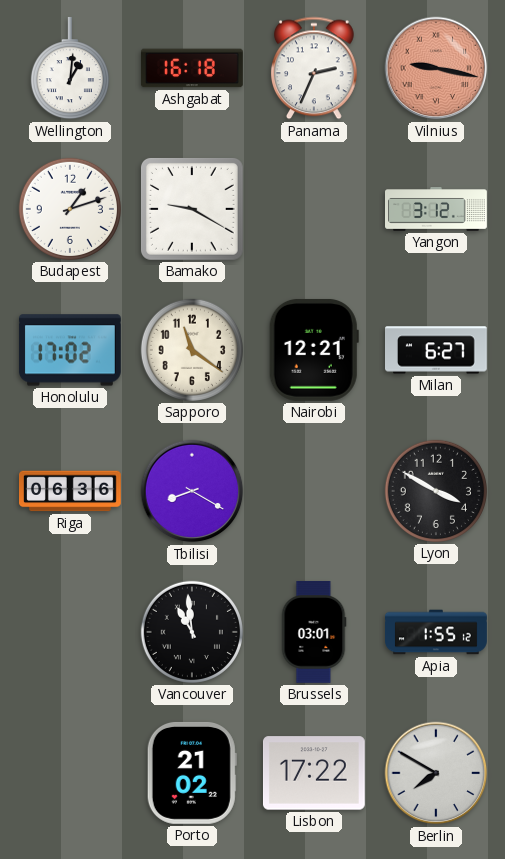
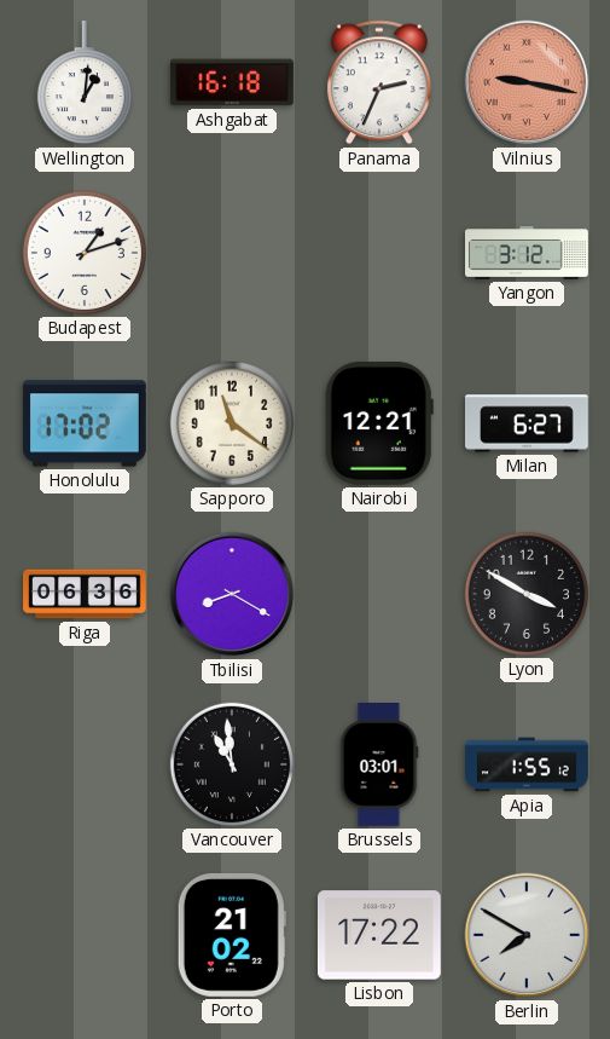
Bamako: 9:20 -> none (192, 209)
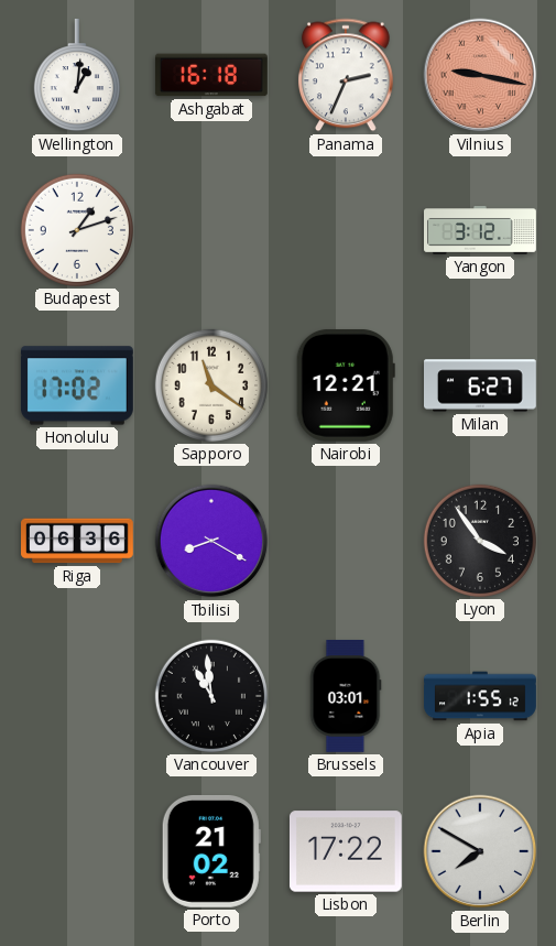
Lyon: 3:50 -> 3:54 (480, 541)
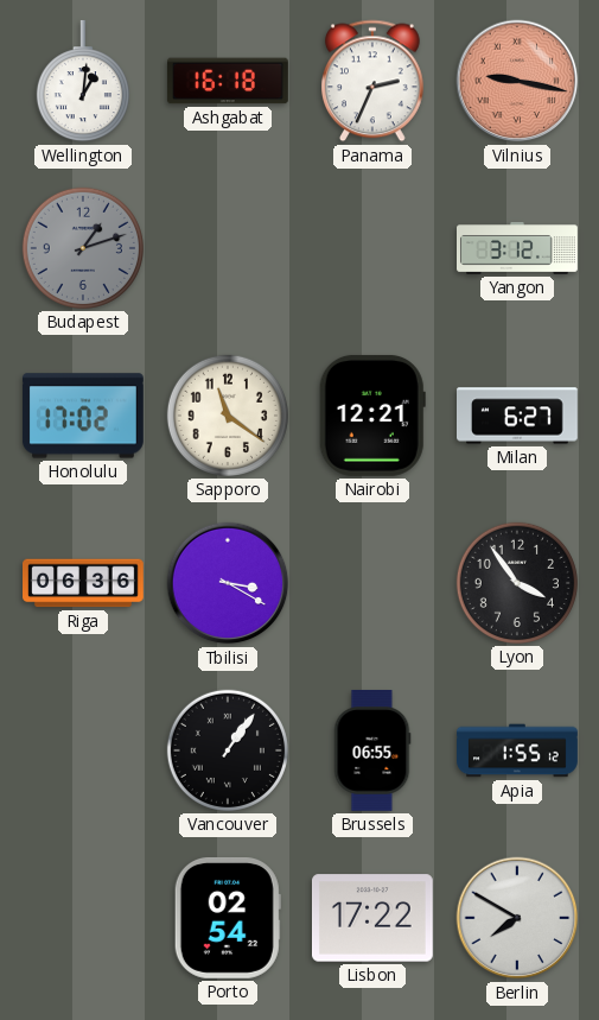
Budapest dial: white -> grey (83, 248)
Tbilisi: 8:20 -> 3:20 (228, 583)
Vancouver: 10:59 -> 1:06 (228, 750)
Brussels: 03:01 -> 06:55 (372, 752)
Porto: 21:02 -> 02:54 (228, 918)
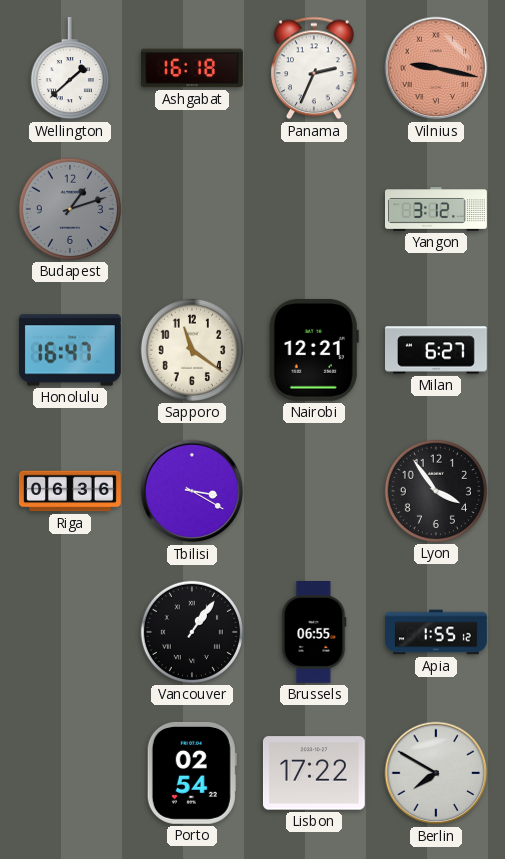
Wellington: 1:01 -> 1:38 (70, 68)
Honolulu: 17:02 -> 16:47 (70, 350)
